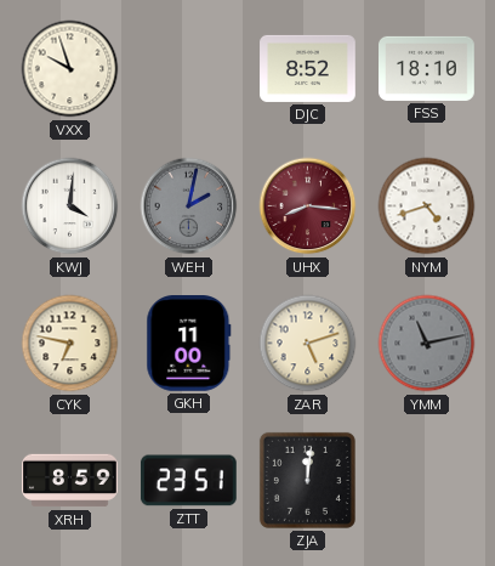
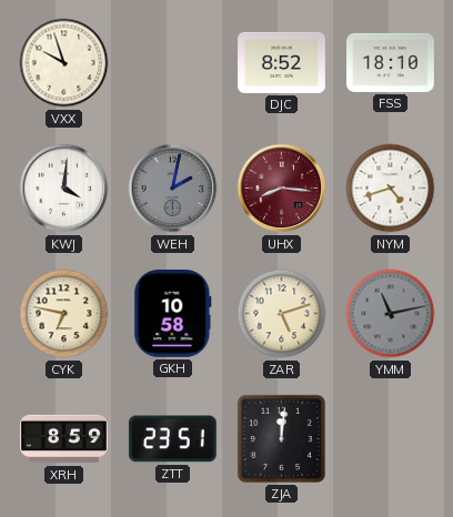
GKH: 11:00 -> 10:58 (173, 314)
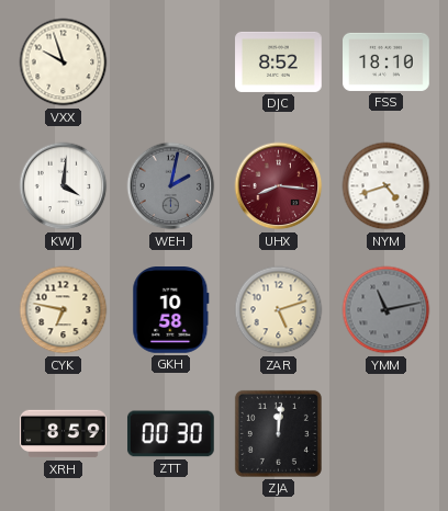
ZTT: 23:51 -> 00:30 (170, 434)
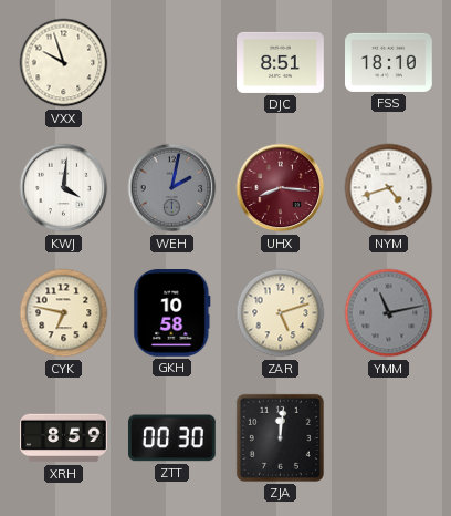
DJC: 8:52 -> 8:51 (281, 62)
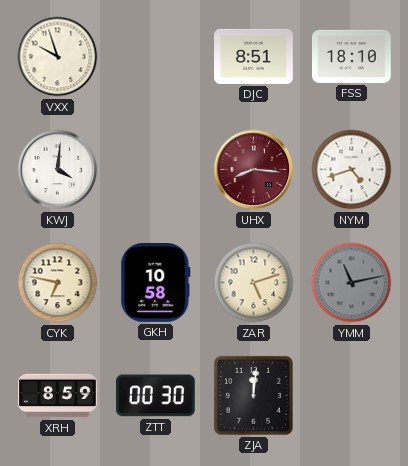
WEH: 2:02 -> none (172, 188)
